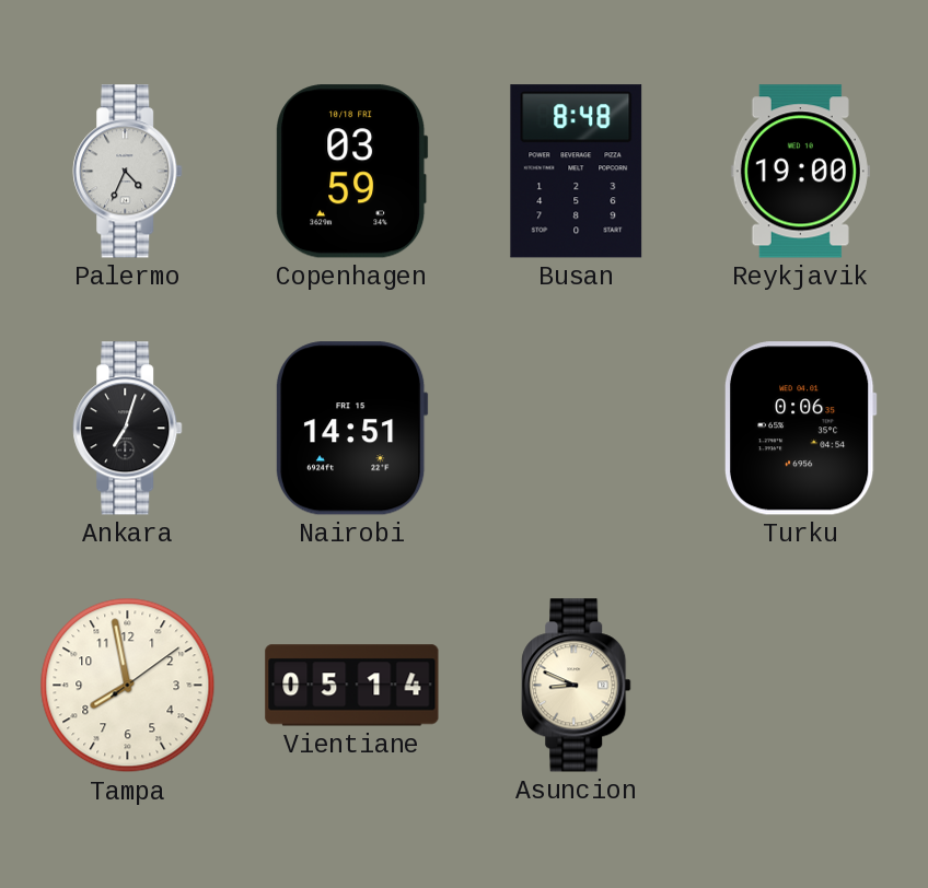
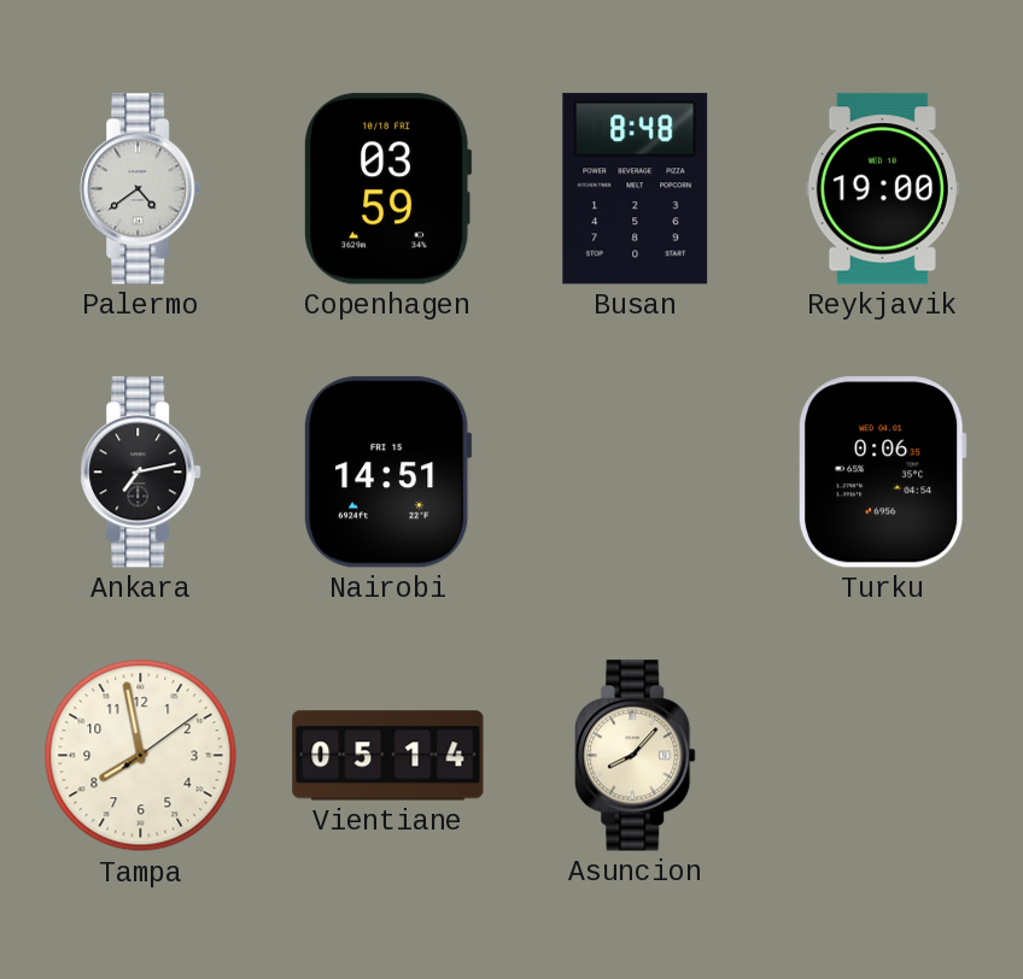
Palermo: 4:34 -> 4:39 (141, 189)
Ankara: 7:03 -> 7:13 (141, 473)
Asuncion: 8:49 -> 8:07 (636, 756)
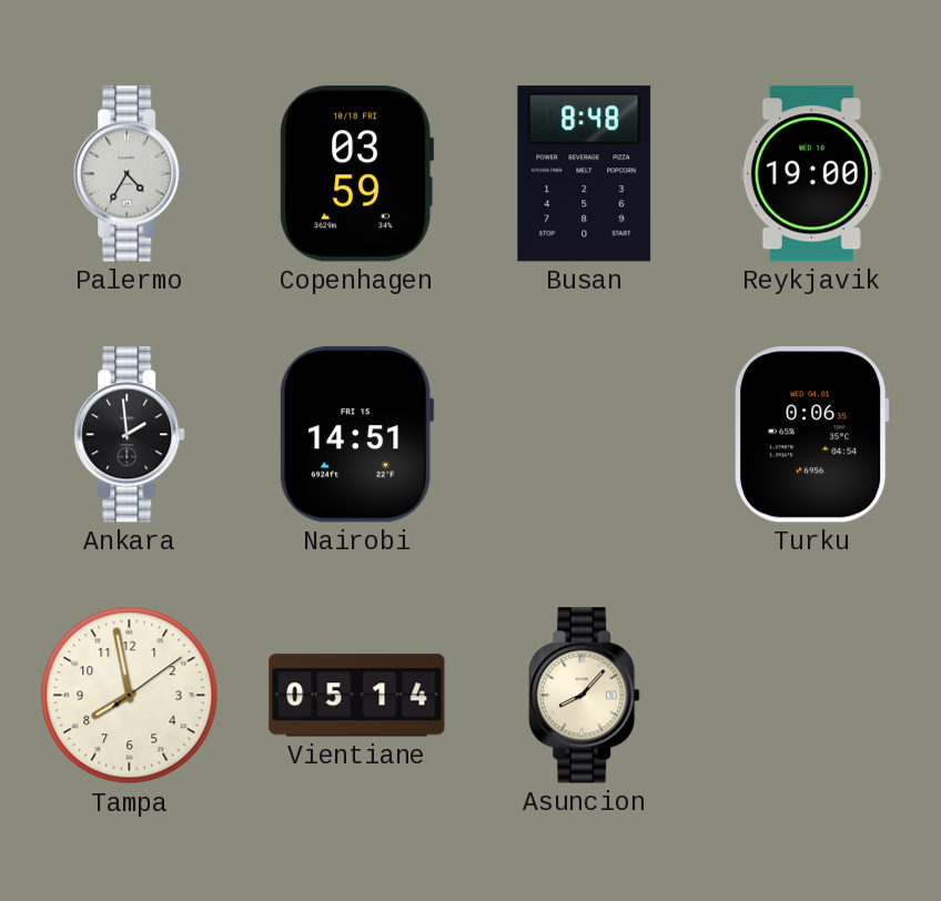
Palermo: 4:39 -> 4:35 (130, 174)
Ankara: 7:13 -> 1:59 (130, 435)
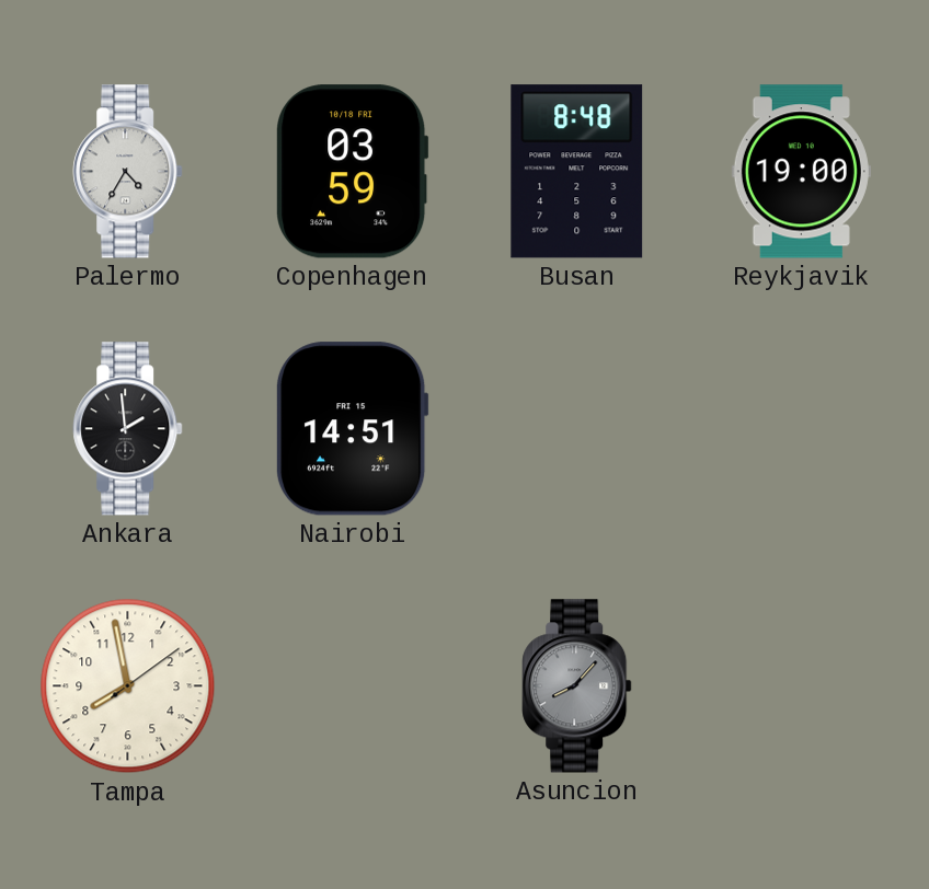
Turku: 0:06 -> none (811, 435)
Vientiane: 05:14 -> none (357, 696)
Asuncion dial: cream -> grey (577, 686)
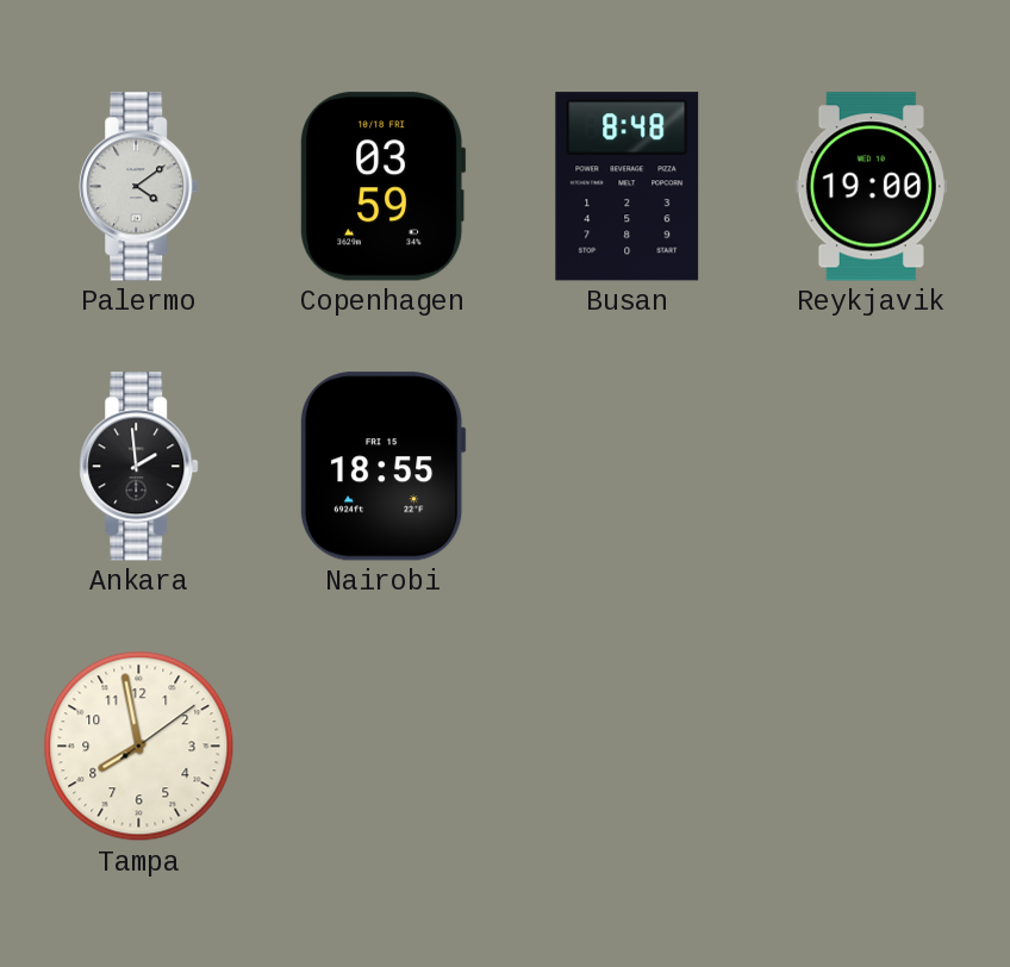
Palermo: 4:35 -> 4:09 (139, 187)
Nairobi: 14:51 -> 18:55 (382, 467)
Asuncion: 8:07 -> none (577, 686)
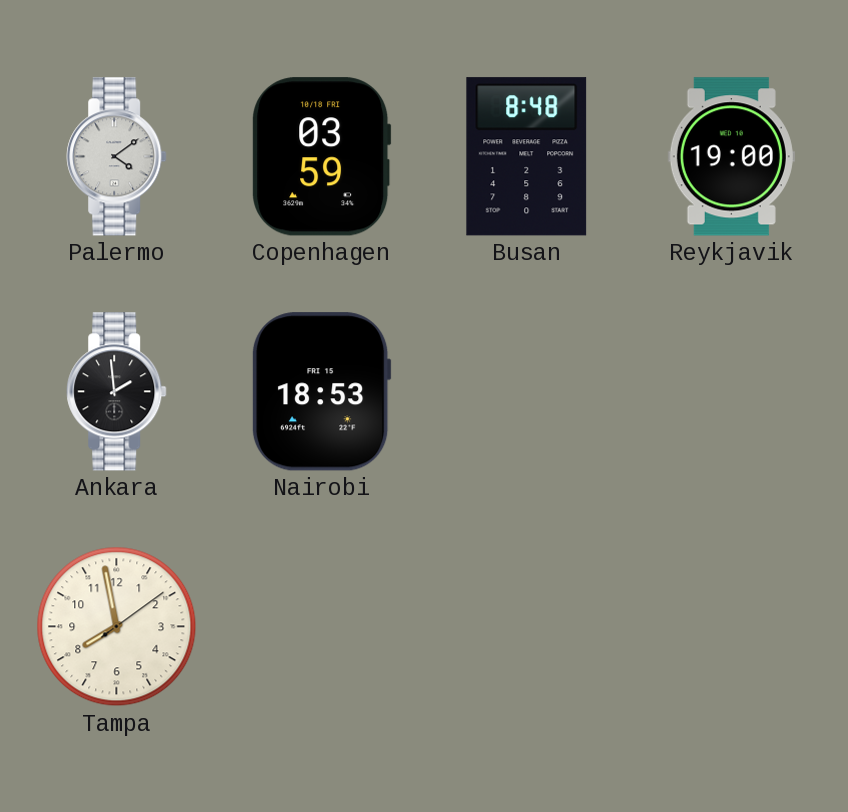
Nairobi: 18:55 -> 18:53 (321, 392)
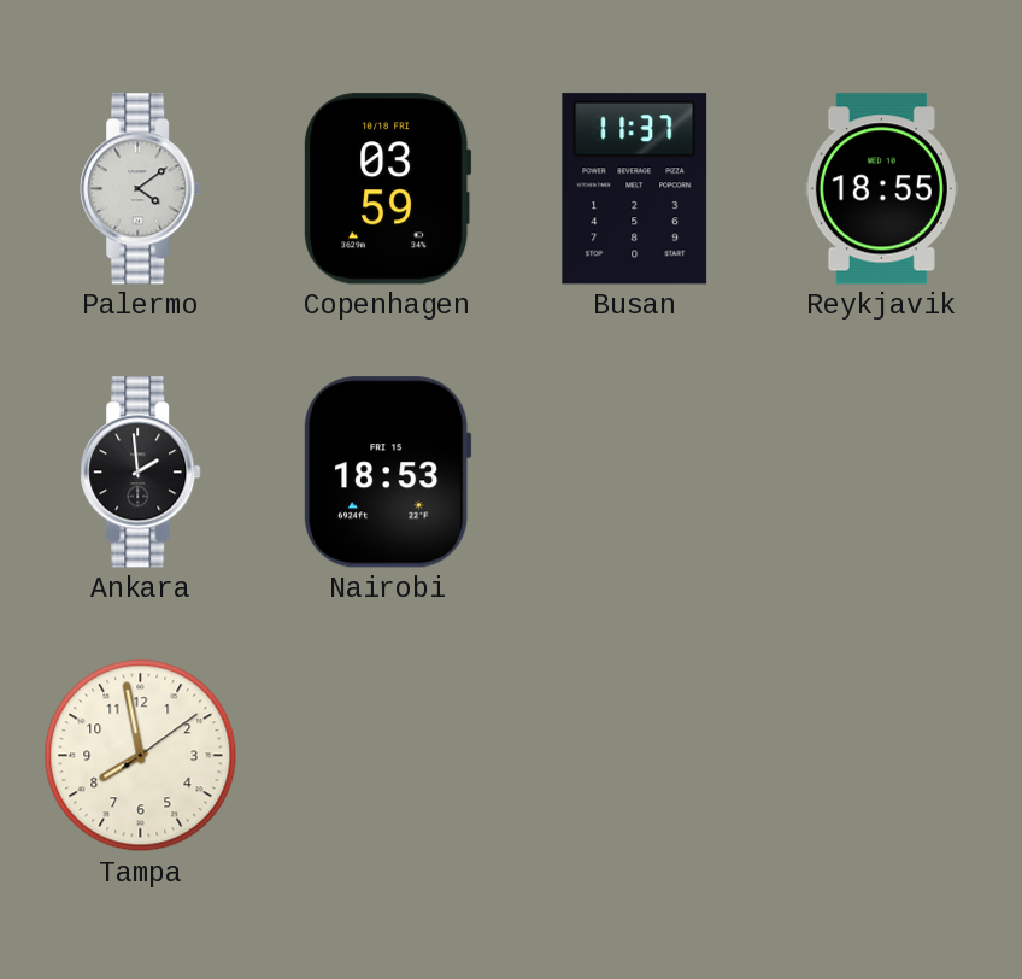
Busan: 8:48 -> 11:37 (635, 189)
Reykjavik: 19:00 -> 18:55 (881, 189)
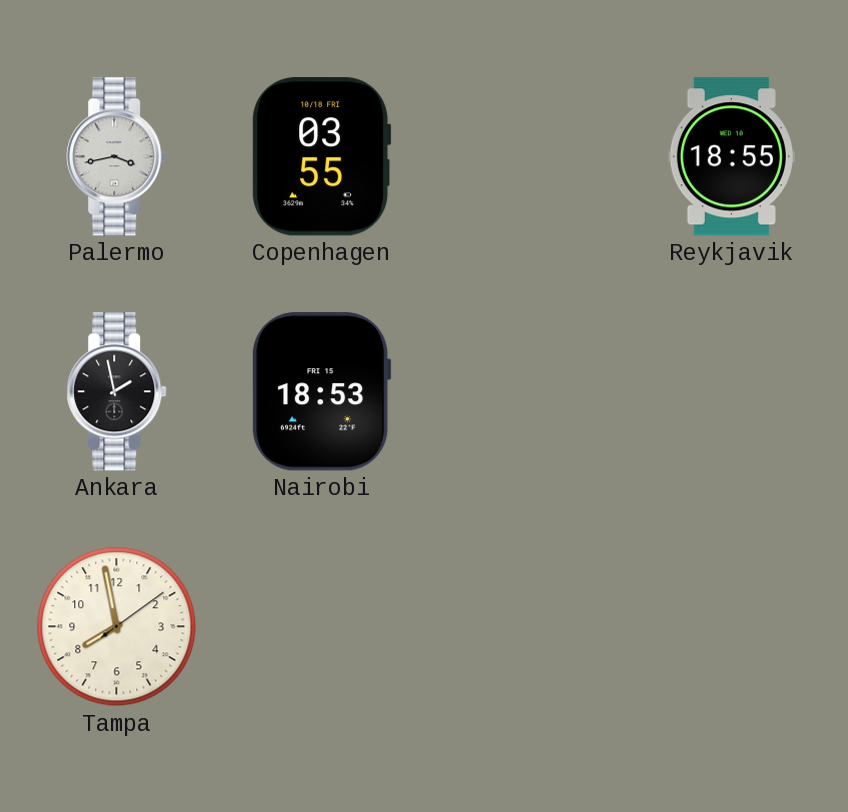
Palermo: 4:09 -> 3:43 (117, 157)
Copenhagen: 03:59 -> 03:55 (322, 157)
Busan: 11:37 -> none (635, 189)
Ankara: 1:59 -> 1:58 (117, 392)
